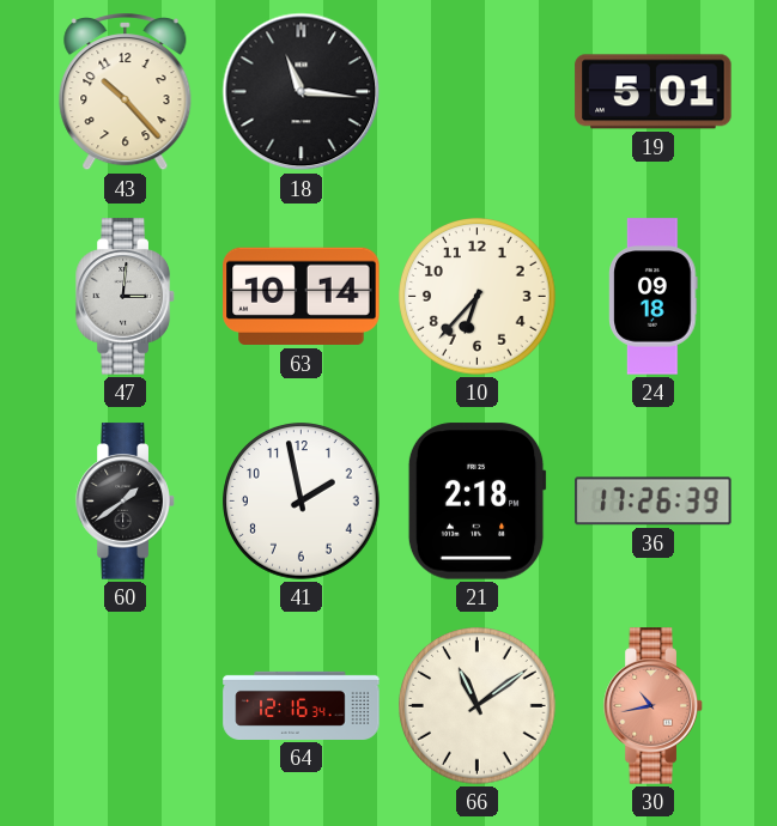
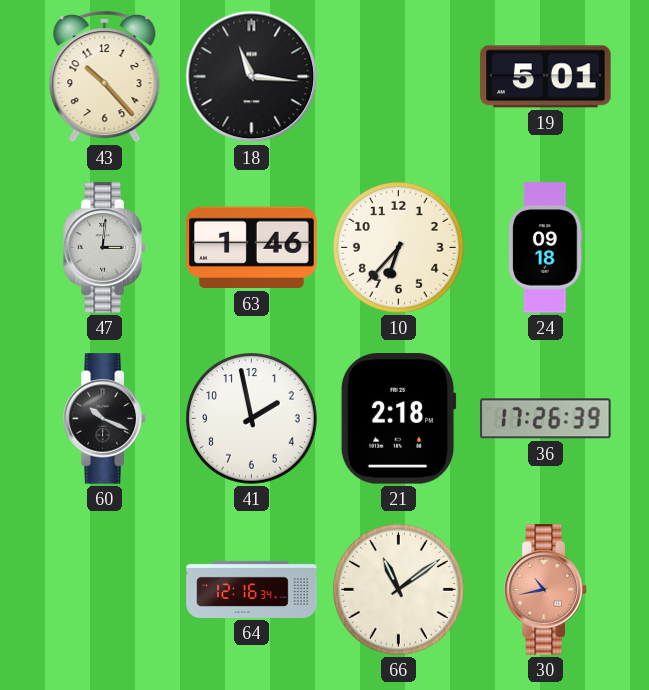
63: 10:14 -> 1:46 (252, 248)
60: 1:39 -> 10:19 (105, 419)
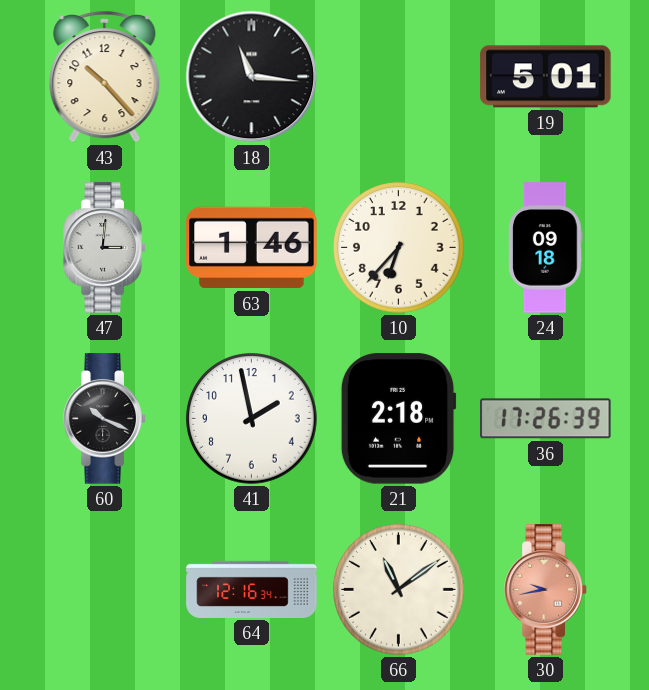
30: 10:43 -> 9:43 (546, 590)
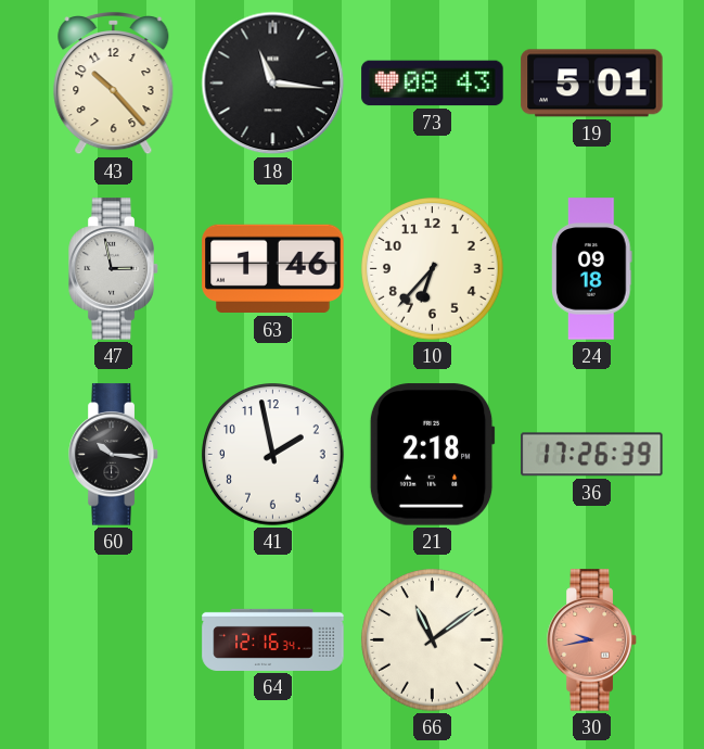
73: none -> 08:43 (433, 84)
47: 3:01 -> 2:58 (114, 269)
60: 10:19 -> 10:16 (114, 455)
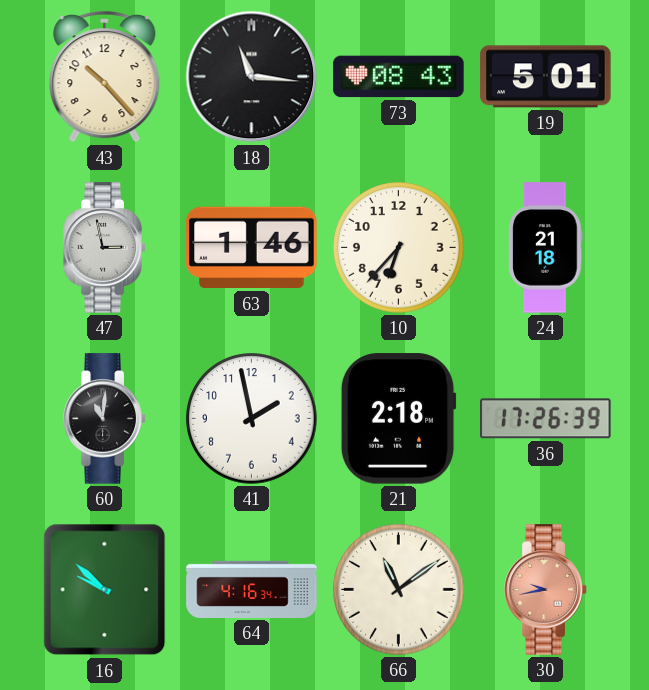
24: 09:18 -> 21:18 (546, 248)
60: 10:16 -> 11:01 (105, 419)
16: none -> 9:52 (105, 590)
64: 12:16 -> 4:16 (252, 589)
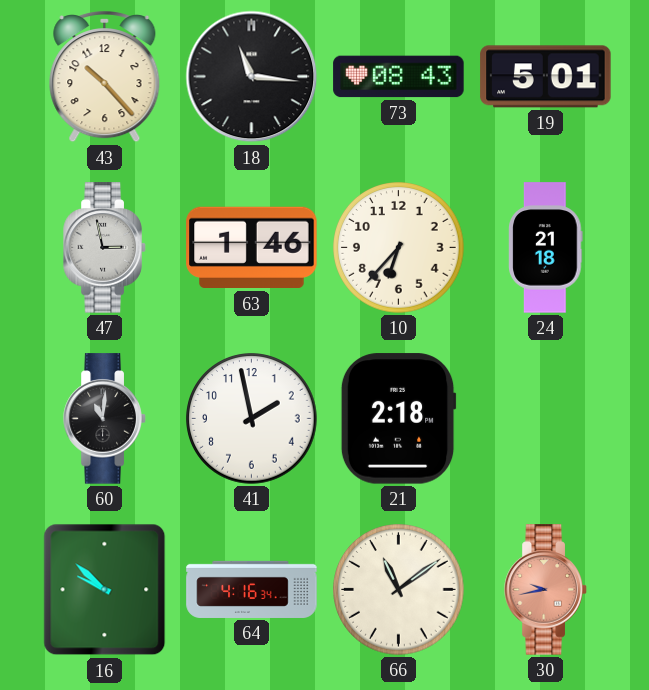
36: 17:26 -> none (546, 419)
